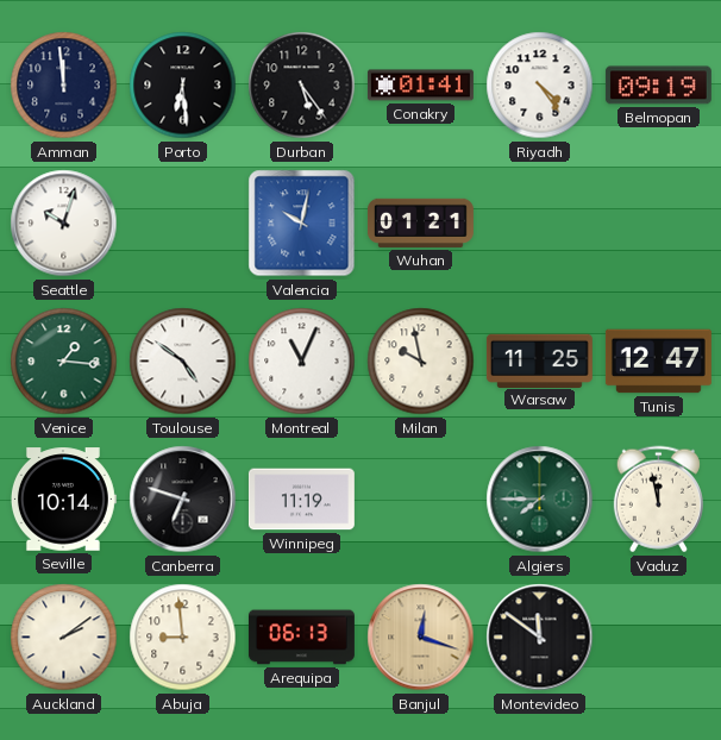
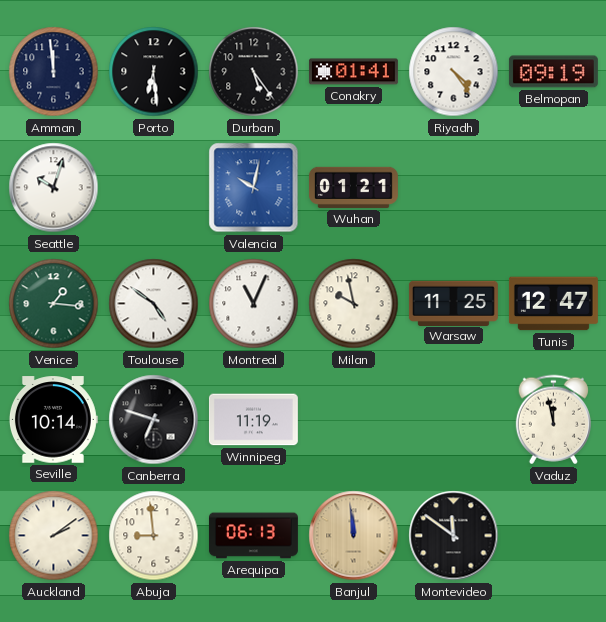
Algiers: 7:45 -> none (540, 500)
Banjul: 12:18 -> 11:59 (354, 536)
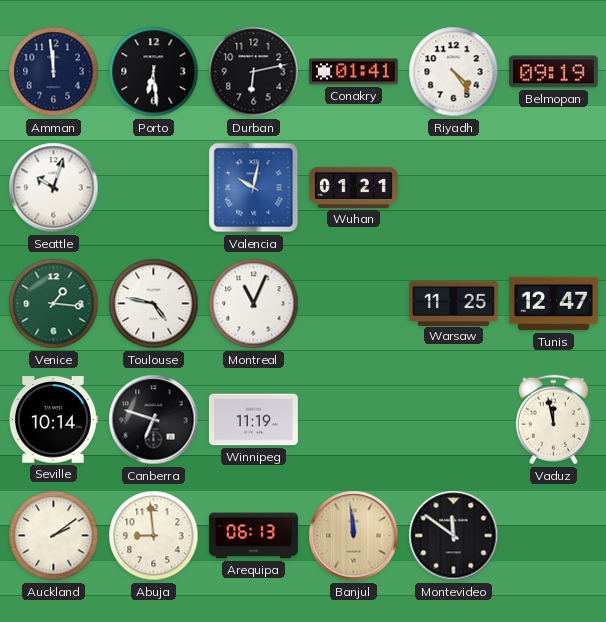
Durban: 5:24 -> 6:13 (254, 72)
Toulouse: 4:51 -> 4:47 (154, 304)
Milan: 9:58 -> none (354, 304)
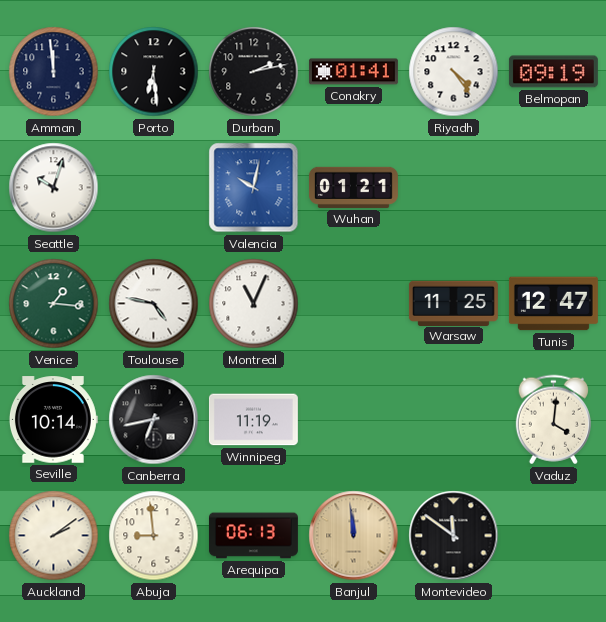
Durban: 6:13 -> 2:13 (254, 72)
Canberra: 6:48 -> 6:43 (154, 420)
Vaduz: 11:58 -> 4:01 (553, 420)
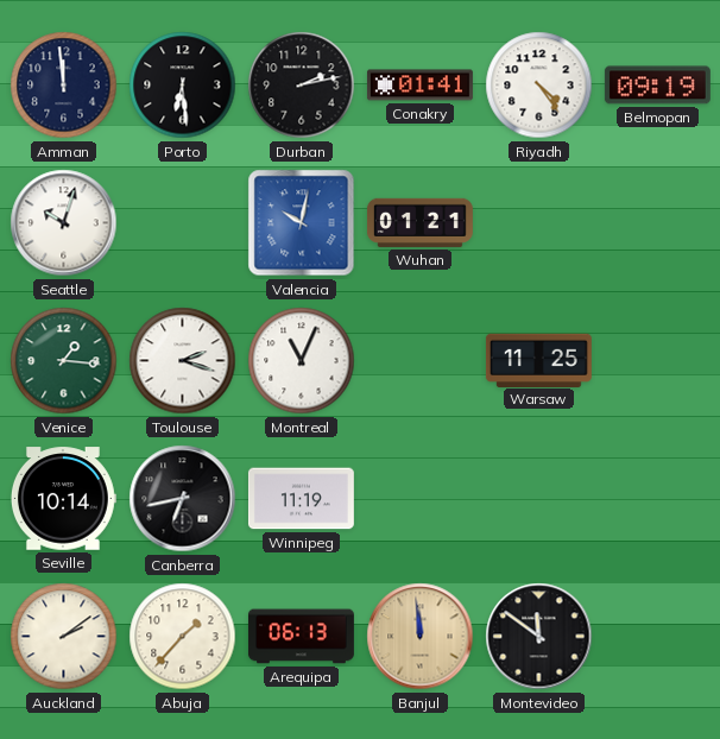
Toulouse: 4:47 -> 2:18 (183, 361)
Tunis: 12:47 -> none (553, 304)
Vaduz: 4:01 -> none (553, 420)
Abuja: 8:59 -> 1:37 (183, 637)
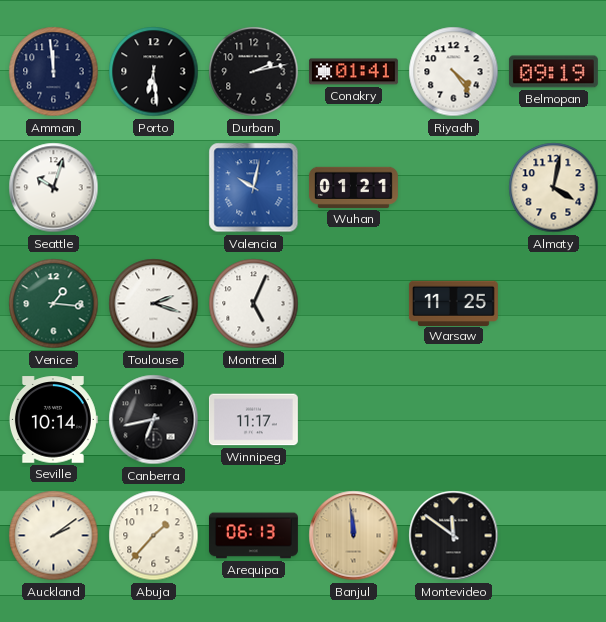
Almaty: none -> 4:02 (554, 188)
Montreal: 11:04 -> 5:04 (254, 304)
Winnipeg: 11:19 -> 11:17 (253, 420)
